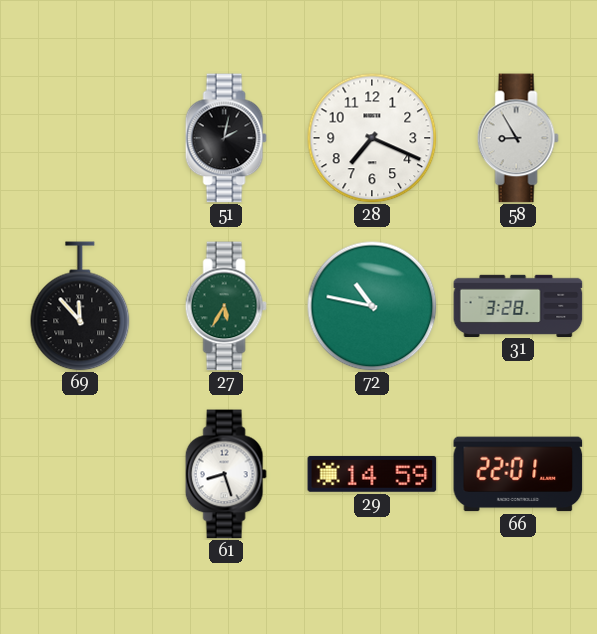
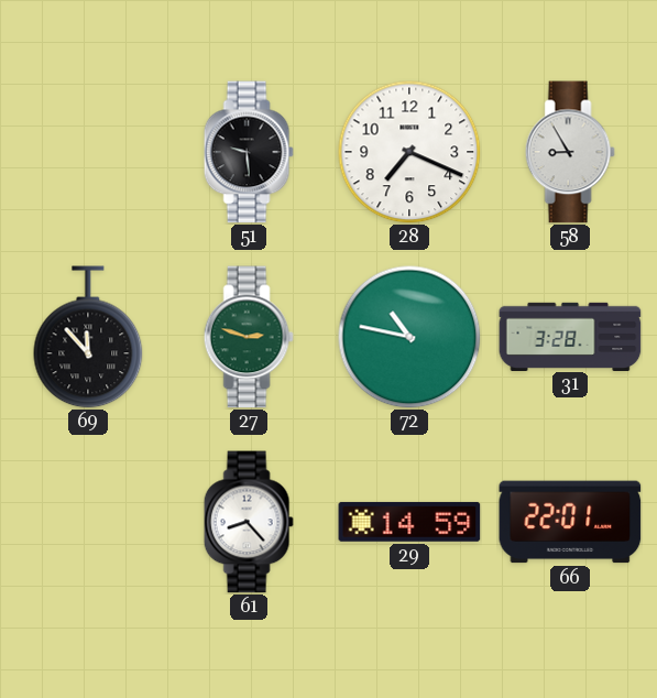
51: 2:02 -> 9:29 (249, 152)
27: 5:35 -> 2:48 (249, 337)
61: 8:27 -> 8:23 (249, 522)
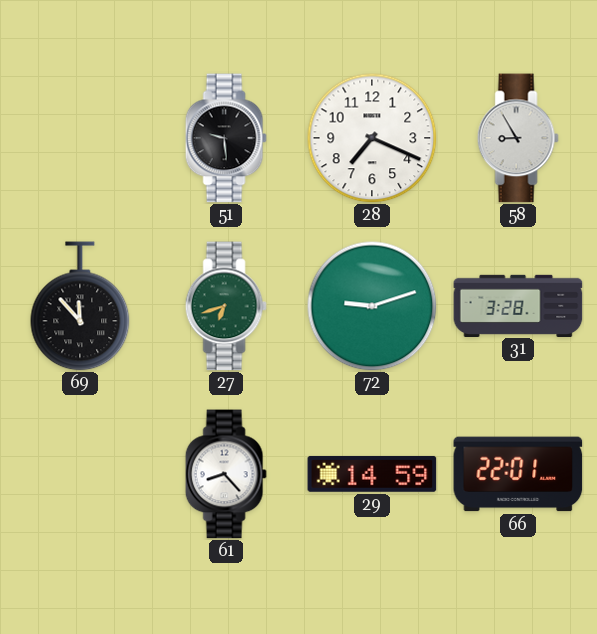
27: 2:48 -> 6:42 (226, 306)
72: 10:47 -> 9:12 (372, 306)
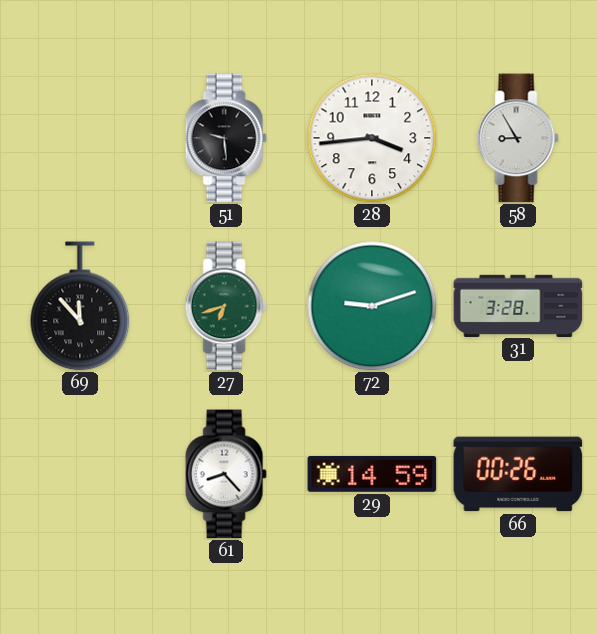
28: 7:19 -> 3:44 (372, 138)
66: 22:01 -> 00:26 (518, 474)
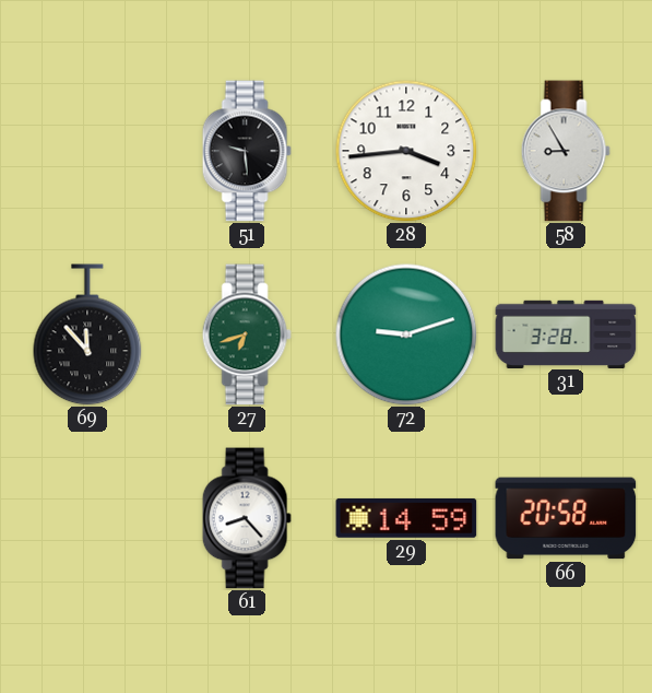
66: 00:26 -> 20:58 (566, 518)
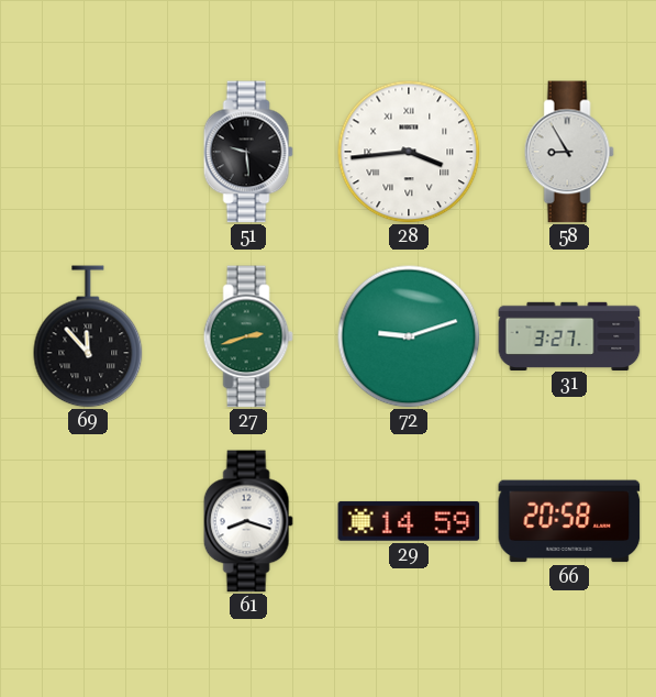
28 numerals: Arabic -> Roman (409, 152)
27: 6:42 -> 2:42 (248, 336)
31: 3:28 -> 3:27 (569, 335)
61: 8:23 -> 8:18 (248, 521)
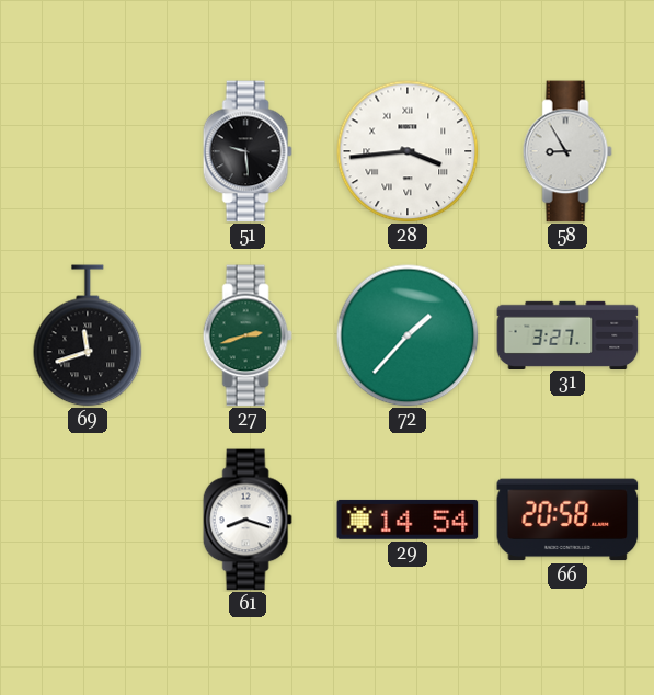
69: 11:53 -> 11:42 (88, 335)
72: 9:12 -> 1:37 (408, 335)
29: 14:59 -> 14:54 (408, 520)
